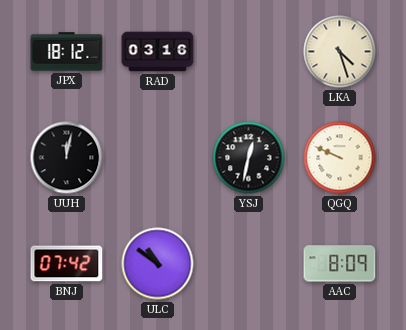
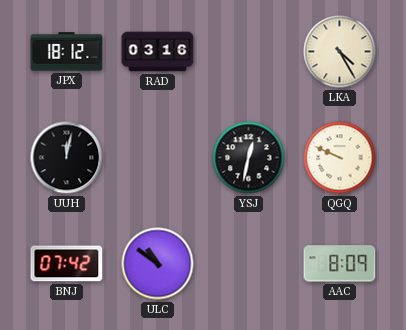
LKA: 4:27 -> 4:25 (340, 52)
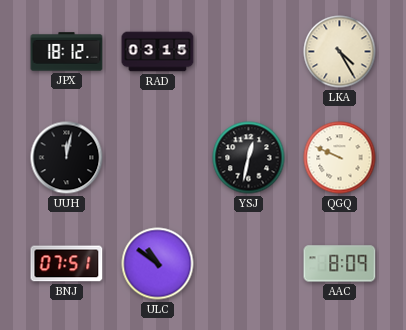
RAD: 03:16 -> 03:15 (158, 52)
BNJ: 07:42 -> 07:51 (67, 264)
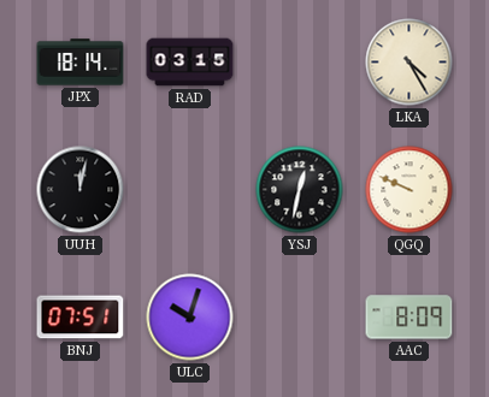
JPX: 18:12 -> 18:14 (81, 63)
ULC: 10:51 -> 10:03 (190, 318)
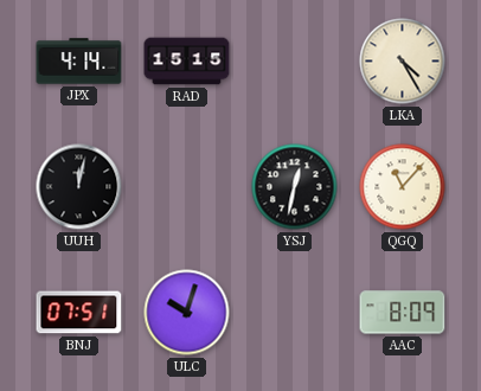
JPX: 18:14 -> 4:14 (79, 62)
RAD: 03:15 -> 15:15 (187, 62)
QGQ: 9:49 -> 11:07 (403, 187)
